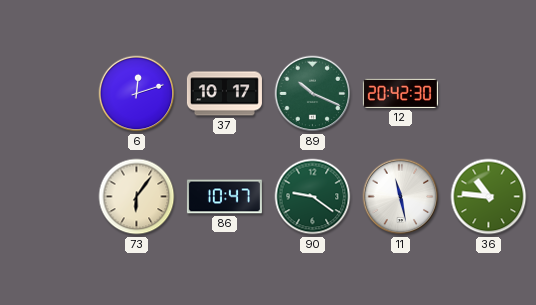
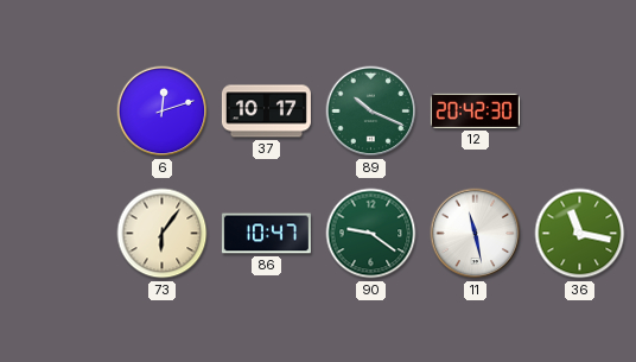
36: 10:46 -> 11:17 (580, 234)
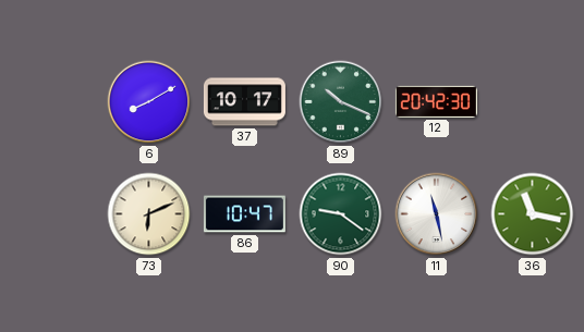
6: 12:12 -> 8:10 (149, 102)
73: 6:06 -> 6:11 (149, 214)
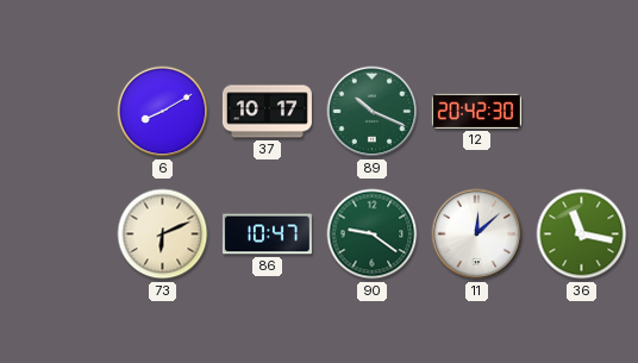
11: 11:28 -> 12:08 (477, 234)
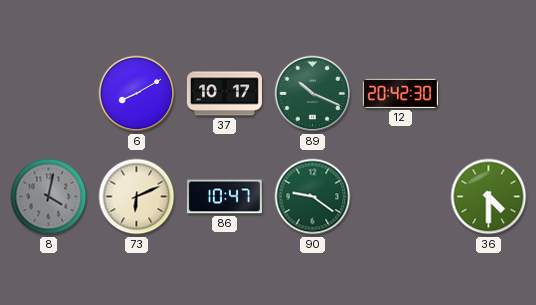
8: none -> 4:02 (49, 197)
11: 12:08 -> none (477, 234)
36: 11:17 -> 4:30 (489, 197)
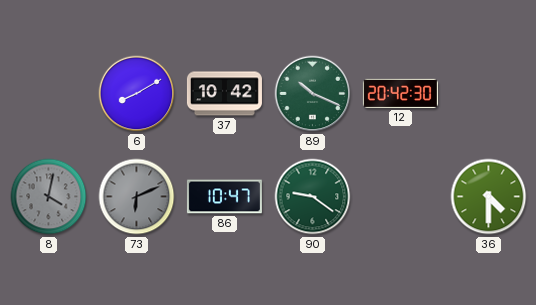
37: 10:17 -> 10:42 (224, 94)
73 dial: cream -> grey (137, 197)
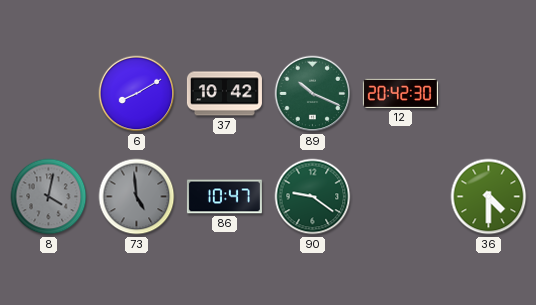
73: 6:11 -> 4:59 (137, 197)
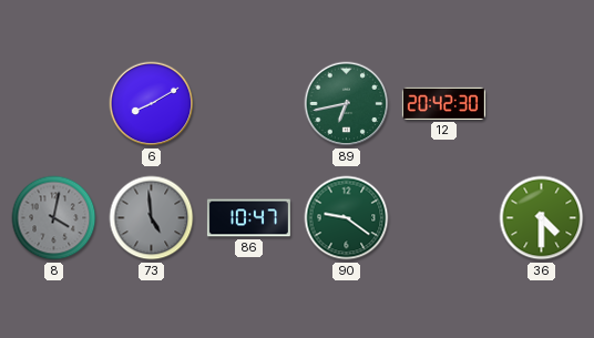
37: 10:42 -> none (224, 94)
89: 10:19 -> 6:43 (347, 104)
